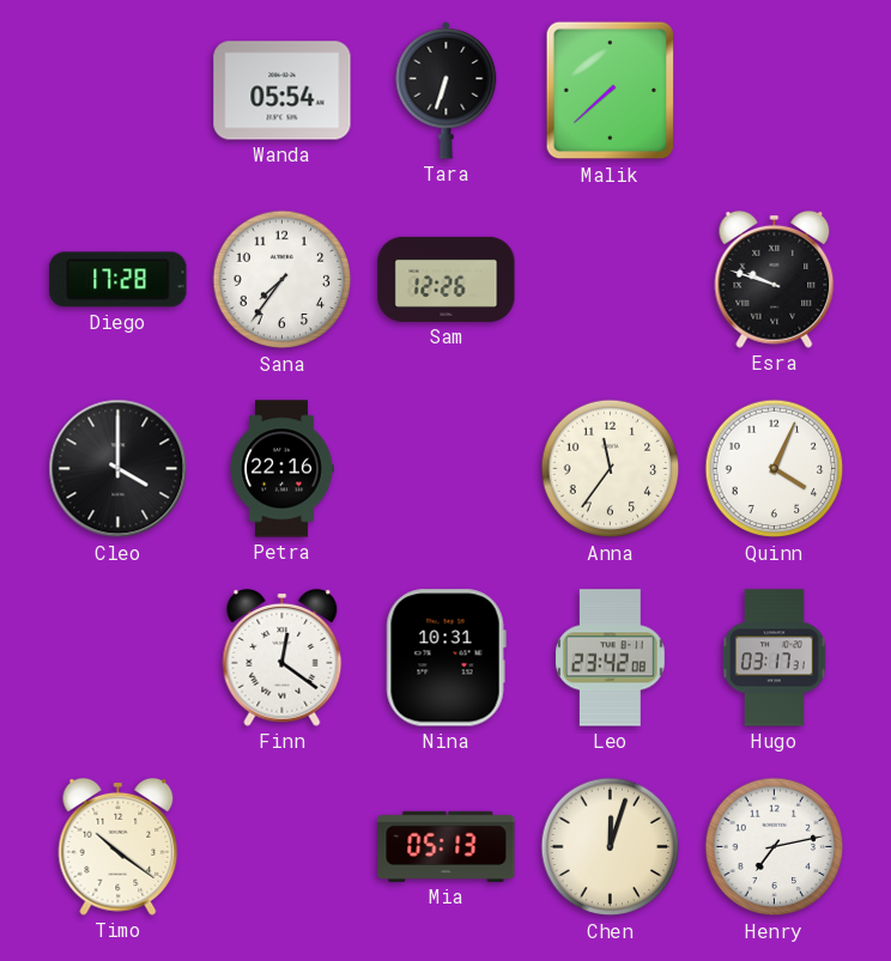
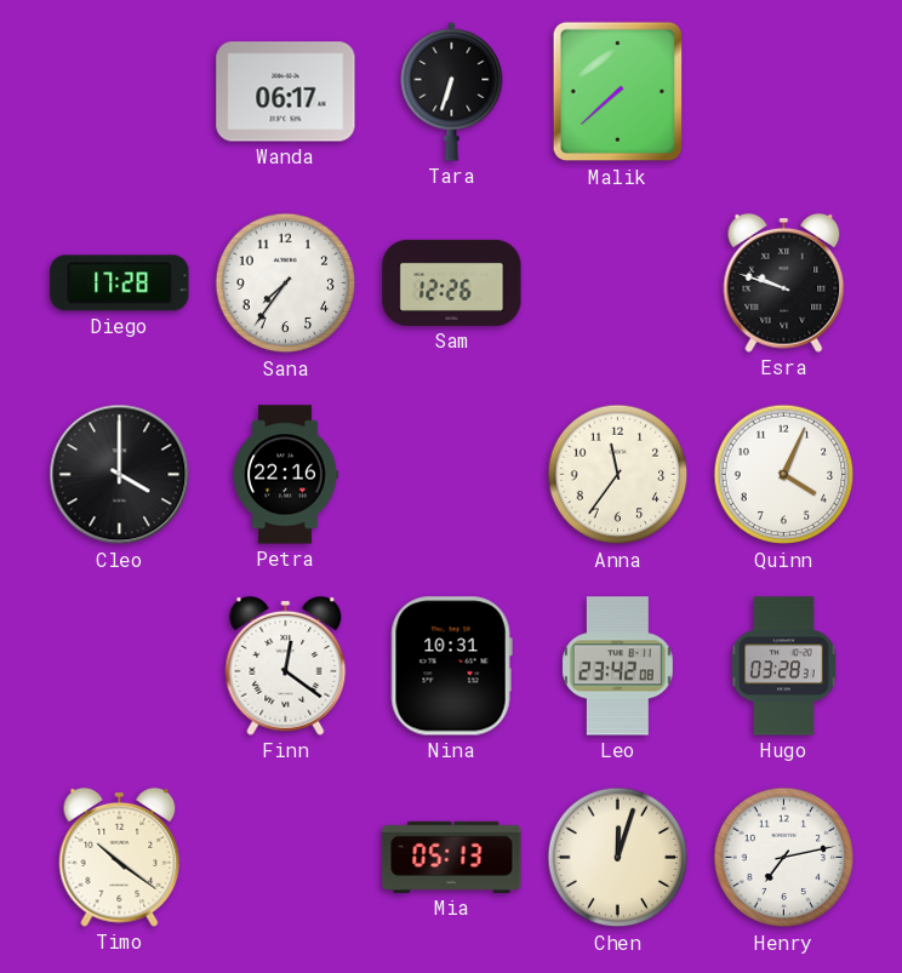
Wanda: 05:54 -> 06:17 (286, 92)
Hugo: 03:17 -> 03:28 (783, 666)
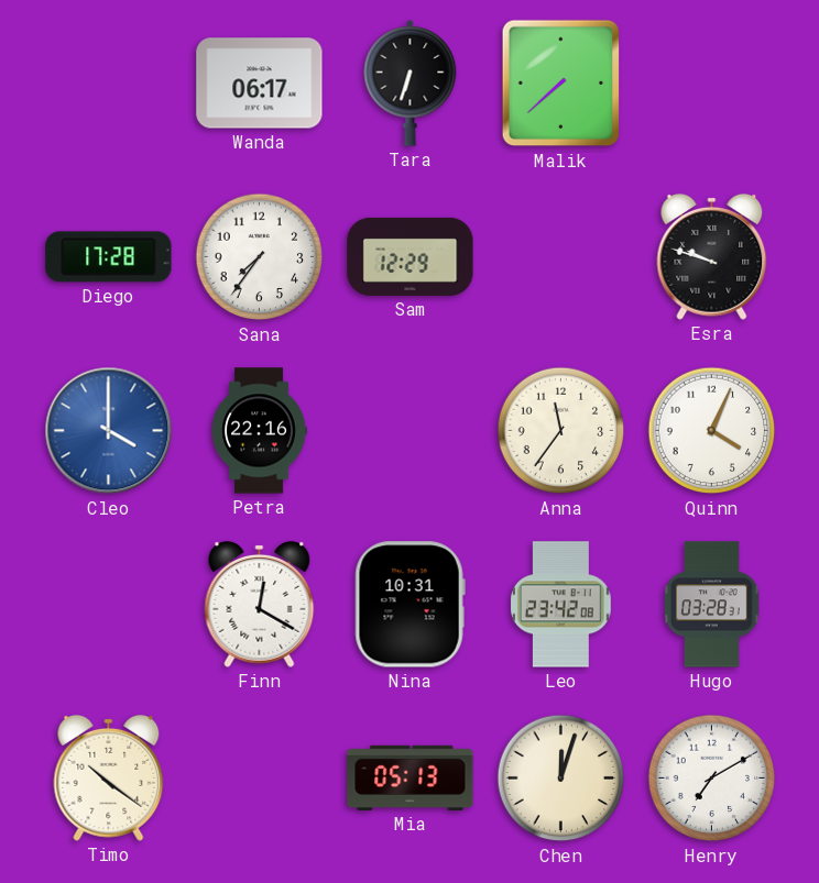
Sam: 12:26 -> 12:29 (411, 256)
Cleo dial: black -> blue (109, 431)
Finn: 12:21 -> 12:20 (260, 604)
Henry: 7:13 -> 7:10 (712, 779)
